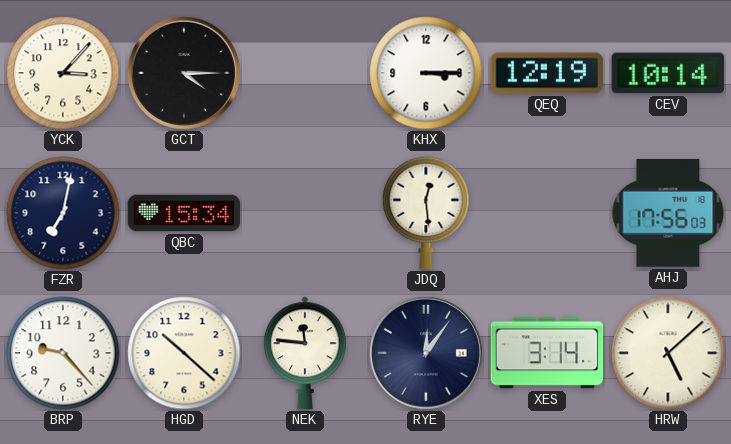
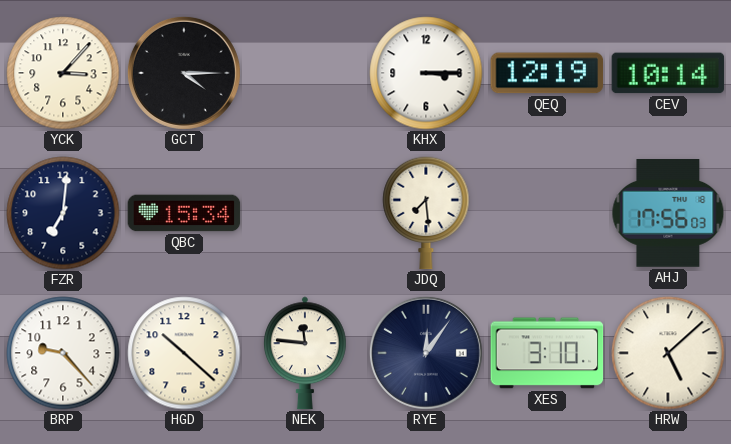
FZR: 7:02 -> 7:01 (63, 213)
JDQ: 12:29 -> 7:29 (426, 213)
XES: 3:14 -> 3:10 (547, 353)
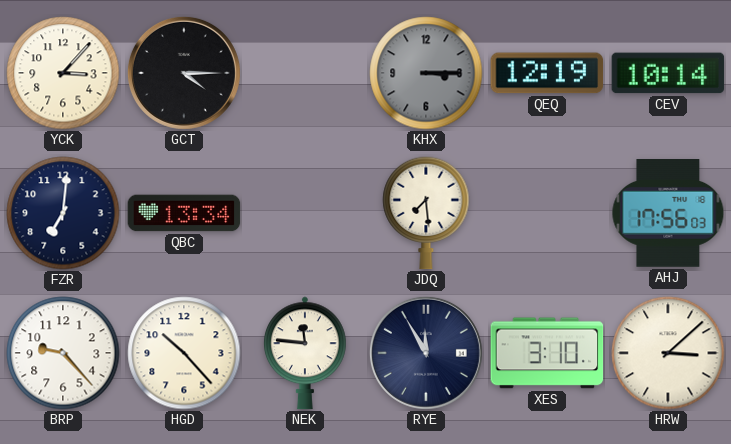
KHX dial: white -> grey (426, 73)
QBC: 15:34 -> 13:34 (184, 213)
HGD: 10:22 -> 10:23 (184, 353)
RYE: 12:06 -> 11:55 (426, 353)
HRW: 5:08 -> 3:08 (668, 353)
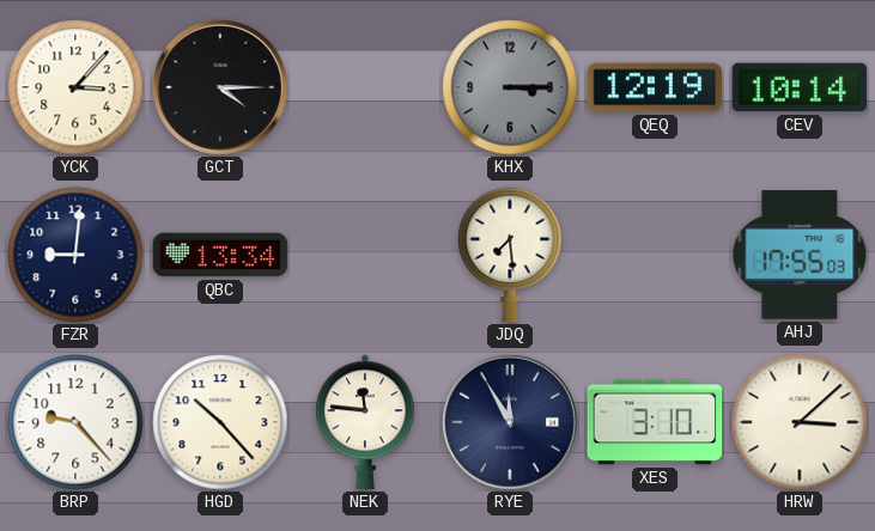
FZR: 7:01 -> 9:01 (75, 255)
AHJ: 17:56 -> 17:55 (800, 256)
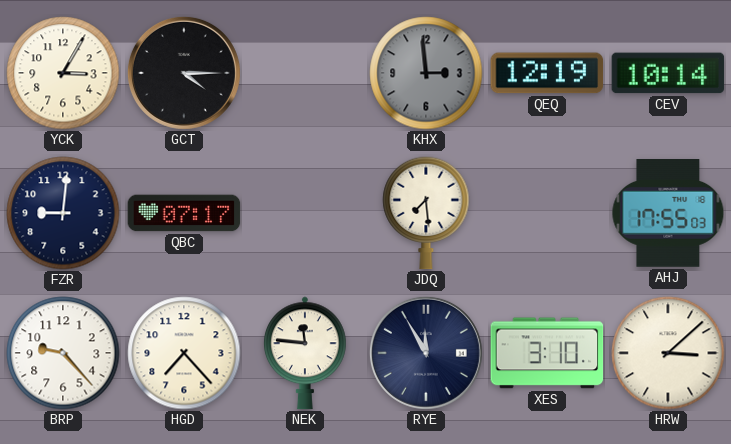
YCK: 3:07 -> 3:05 (63, 73)
KHX: 3:15 -> 2:59 (426, 73)
QBC: 13:34 -> 07:17 (184, 213)
HGD: 10:23 -> 7:23 (184, 353)
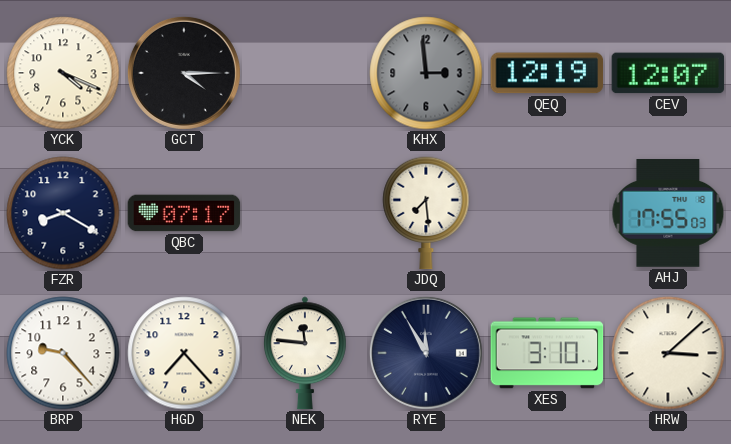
YCK: 3:05 -> 4:19 (63, 73)
CEV: 10:14 -> 12:07 (668, 73)
FZR: 9:01 -> 8:20 (63, 213)
